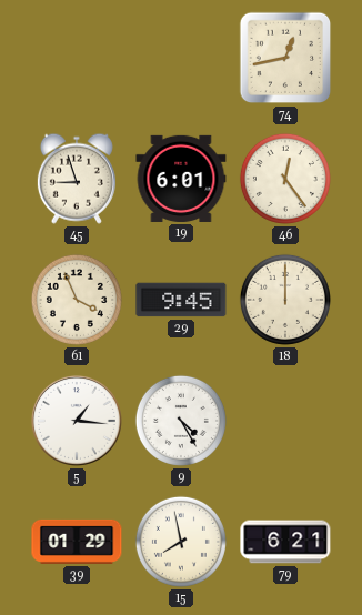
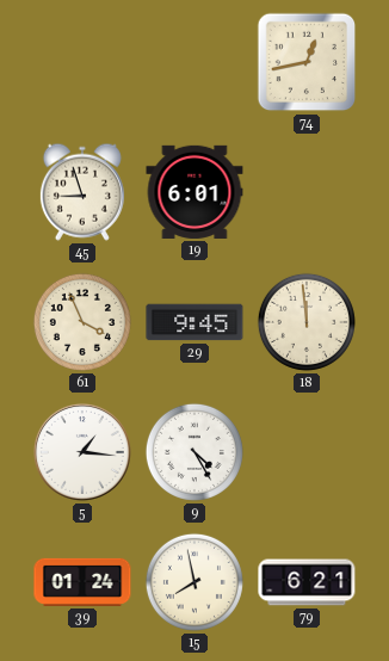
46: 12:24 -> none (285, 179)
18: 12:00 -> 11:59 (307, 322)
39: 01:29 -> 01:24 (82, 582)
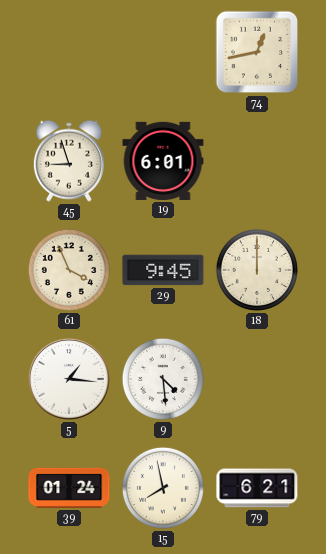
18: 11:59 -> 12:00 (257, 270)
9: 4:25 -> 4:29 (163, 379)
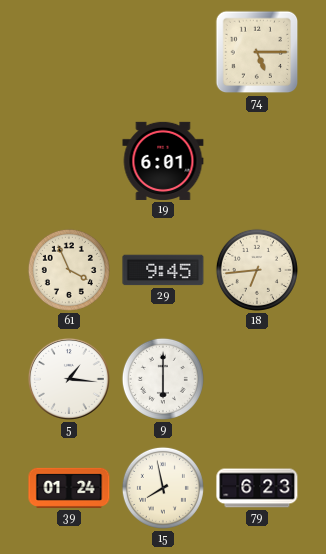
74: 12:43 -> 5:15 (257, 52)
45: 8:57 -> none (69, 161)
18: 12:00 -> 6:44 (257, 270)
9: 4:29 -> 6:00 (163, 379)
79: 6:21 -> 6:23 (257, 488)
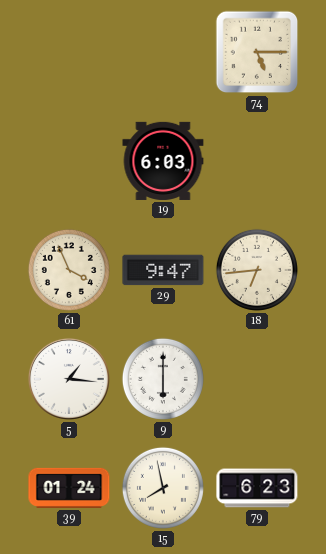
19: 6:01 -> 6:03 (163, 161)
29: 9:45 -> 9:47 (163, 270)
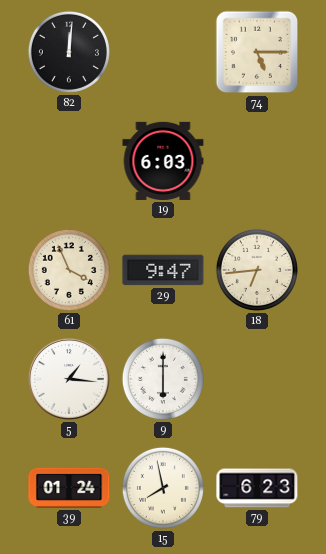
82: none -> 12:01 (69, 52)
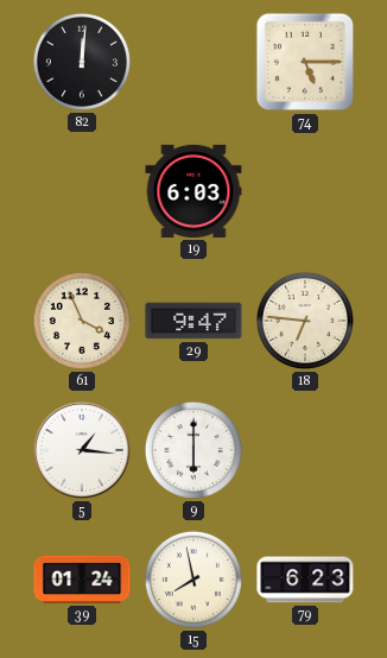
18: 6:44 -> 6:46 (305, 321)
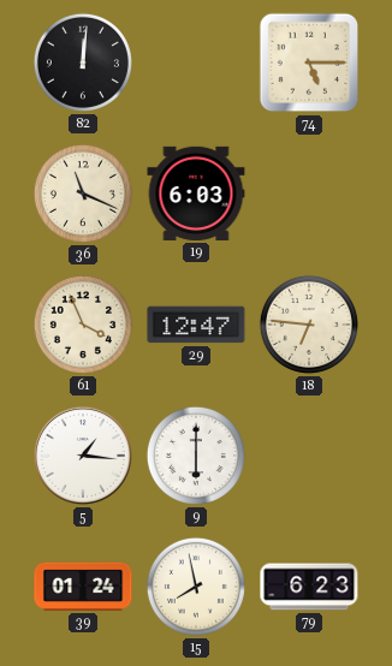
36: none -> 11:19 (83, 194)
29: 9:47 -> 12:47 (196, 325)
